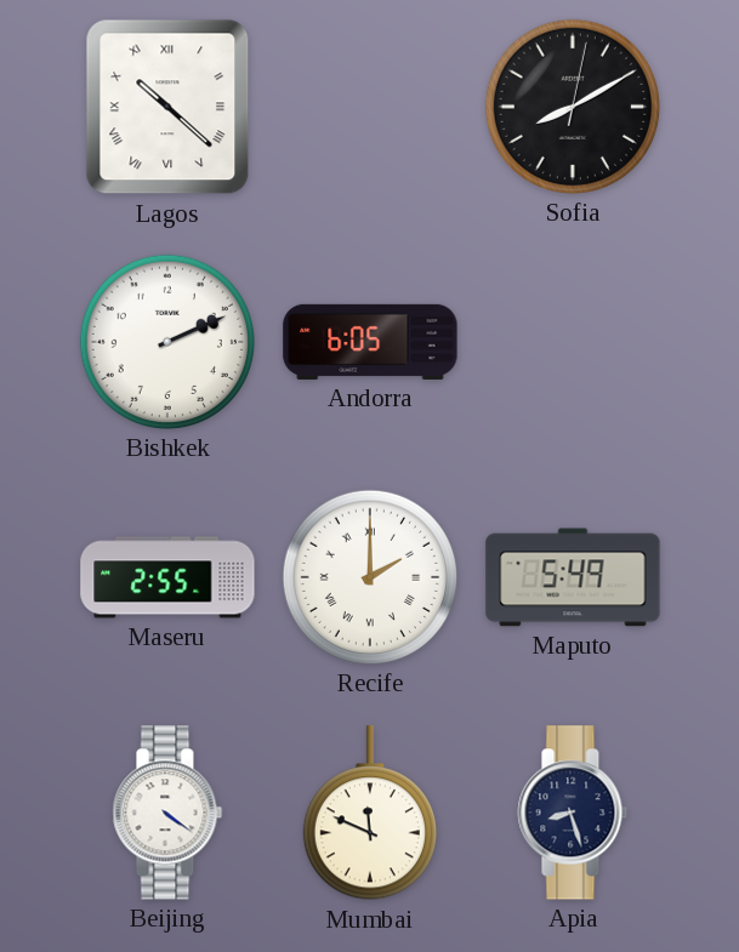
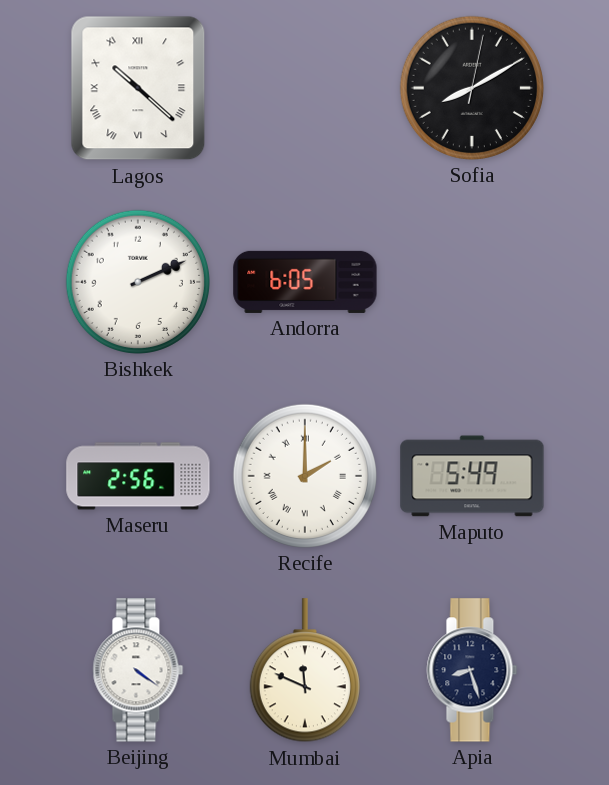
Maseru: 2:55 -> 2:56 (138, 476)
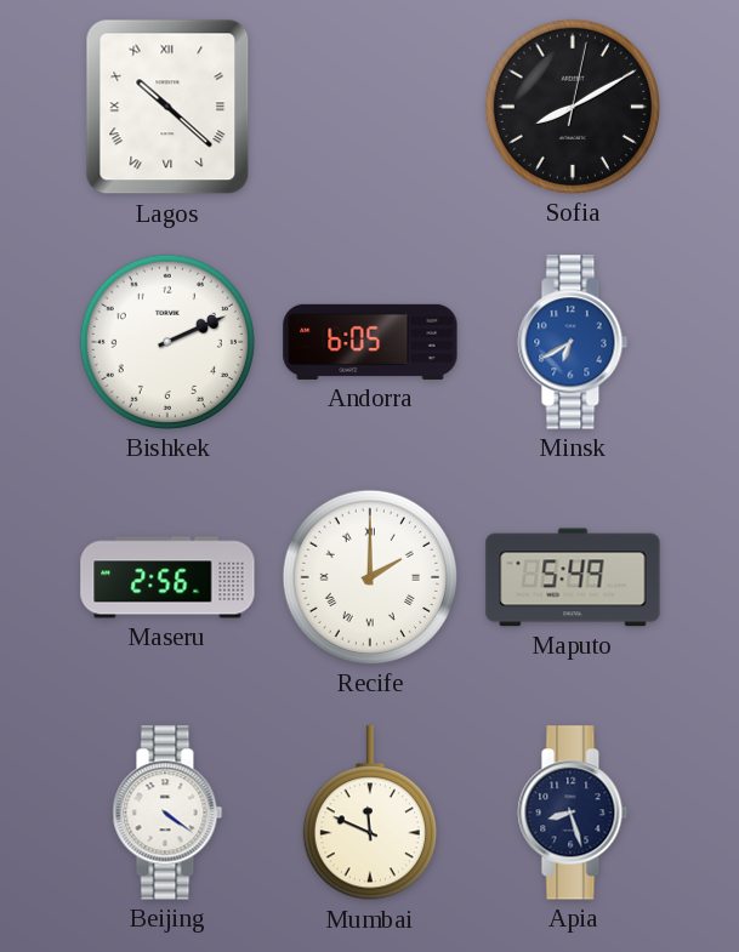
Minsk: none -> 6:40 (573, 342)
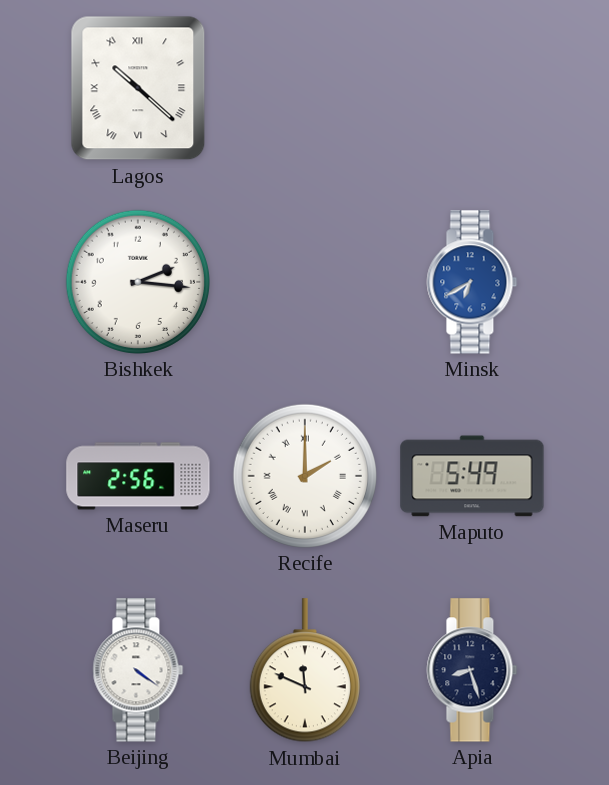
Sofia: 8:10 -> none (573, 107)
Bishkek: 2:11 -> 2:16 (138, 282)
Andorra: 6:05 -> none (370, 342)
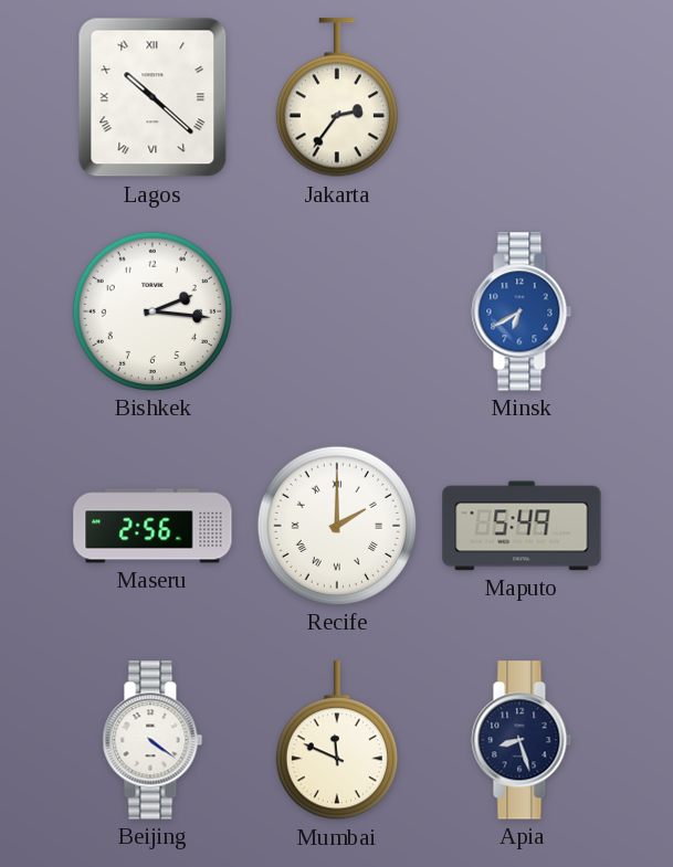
Jakarta: none -> 2:36 (337, 98)
